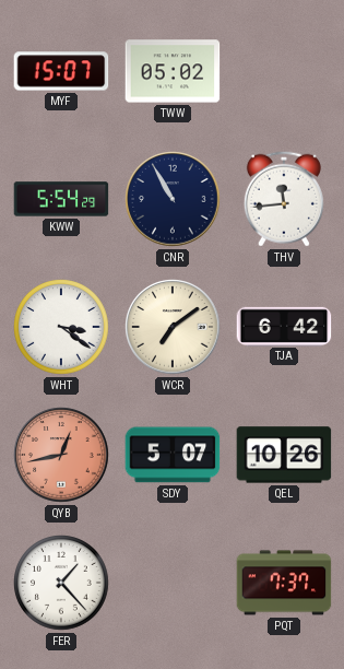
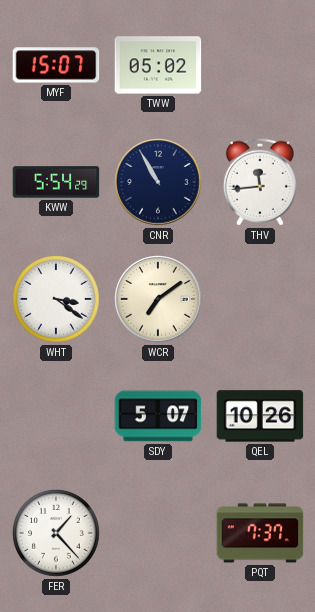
TJA: 6:42 -> none (284, 326)
QYB: 12:43 -> none (61, 455)
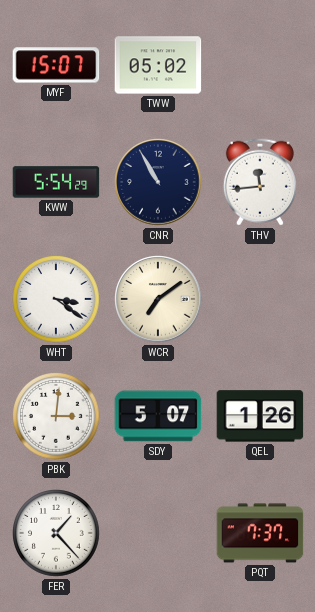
PBK: none -> 3:01 (57, 417)
QEL: 10:26 -> 1:26 (260, 416)
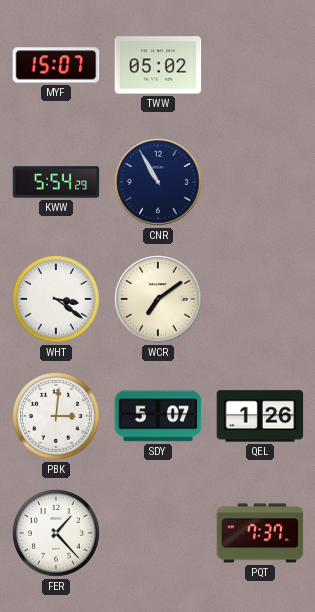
THV: 11:44 -> none (260, 182)
